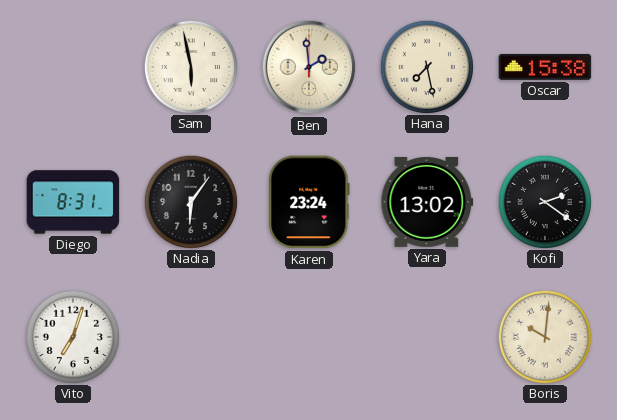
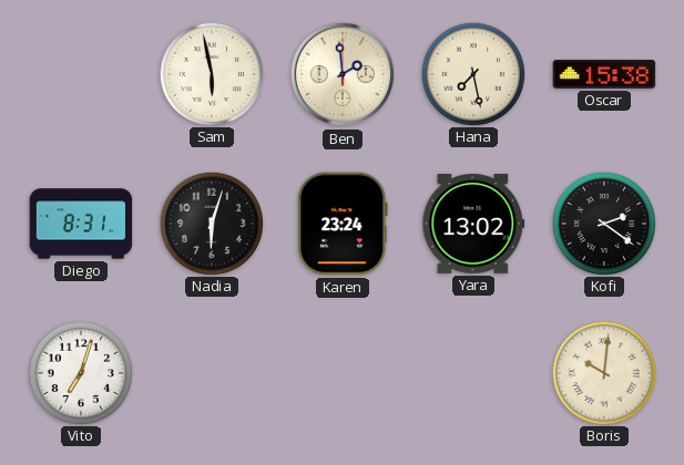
Nadia: 6:06 -> 6:03 (211, 223)
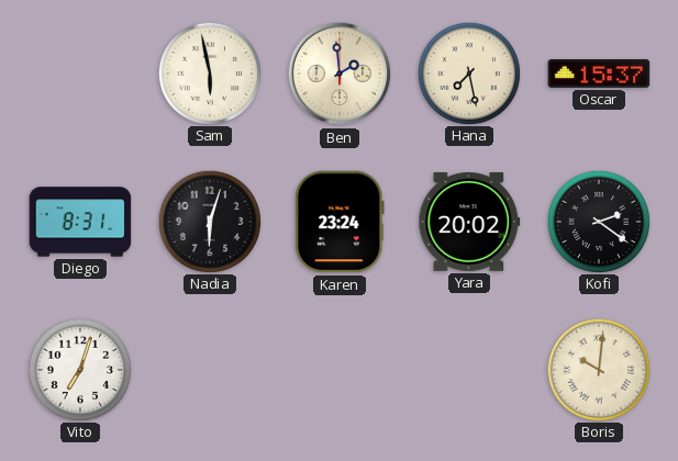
Oscar: 15:38 -> 15:37 (599, 74)
Yara: 13:02 -> 20:02 (469, 222)
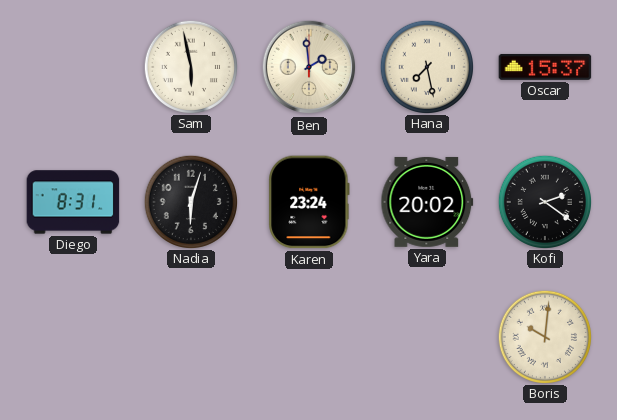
Vito: 7:03 -> none (79, 369)
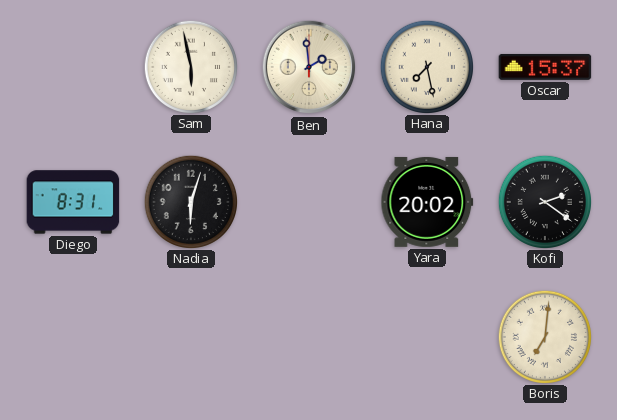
Karen: 23:24 -> none (309, 202)
Boris: 10:01 -> 7:01 (544, 336)
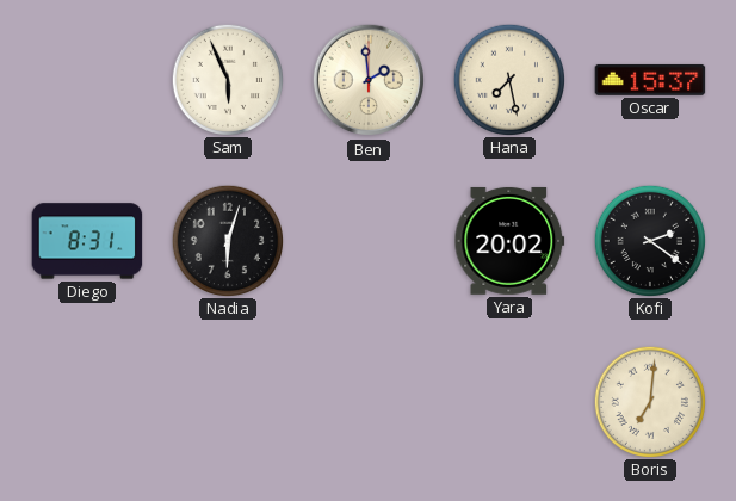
Sam: 5:58 -> 5:56 (227, 79)
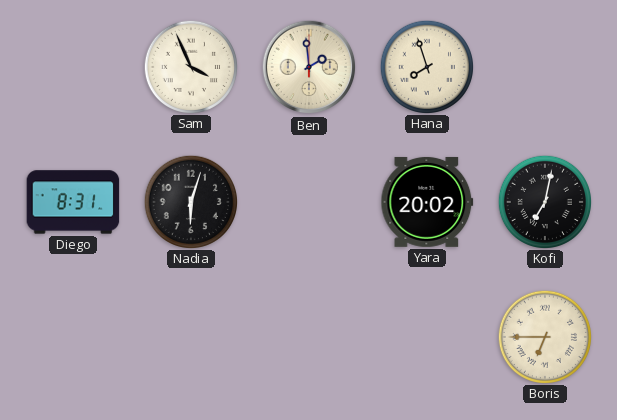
Sam: 5:56 -> 3:56 (190, 66)
Hana: 7:28 -> 7:57 (426, 66)
Oscar: 15:37 -> none (650, 80)
Kofi: 2:21 -> 7:02 (544, 201)
Boris: 7:01 -> 6:45 (544, 336)
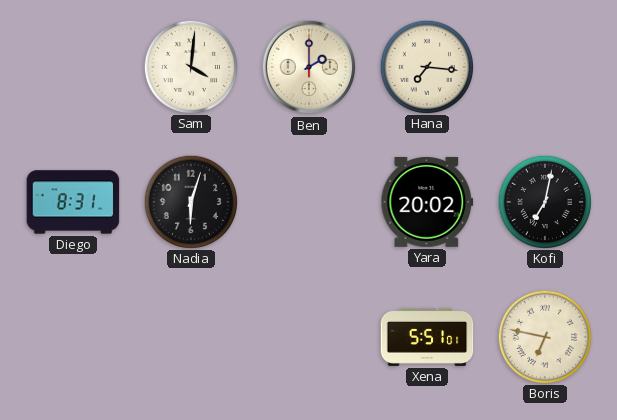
Sam: 3:56 -> 4:01 (190, 66)
Ben: 1:59 -> 2:00 (309, 67)
Hana: 7:57 -> 7:16 (426, 66)
Xena: none -> 5:51 (427, 337)
Boris: 6:45 -> 6:47 (544, 336)
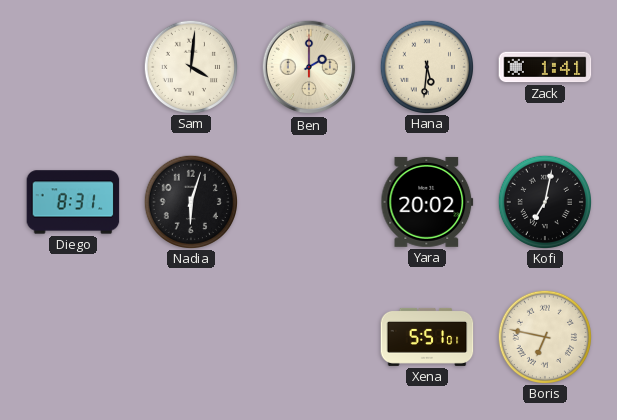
Hana: 7:16 -> 5:31 (426, 66)
Zack: none -> 1:41 (545, 67)
